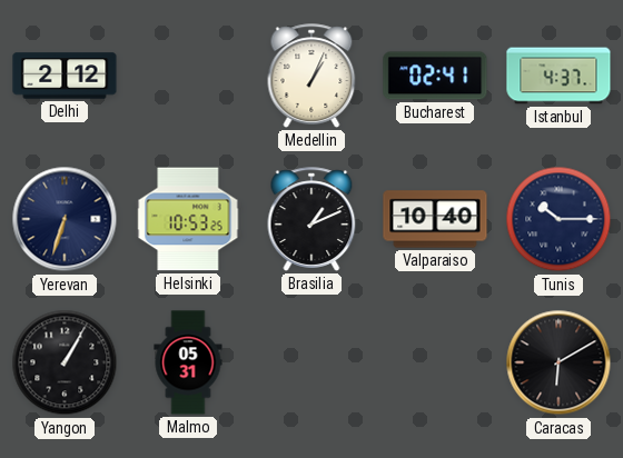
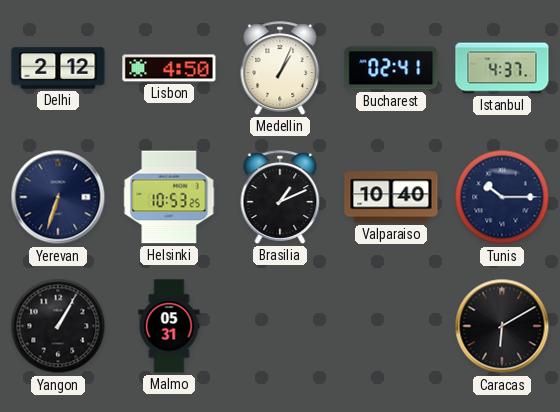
Lisbon: none -> 4:50 (169, 68)
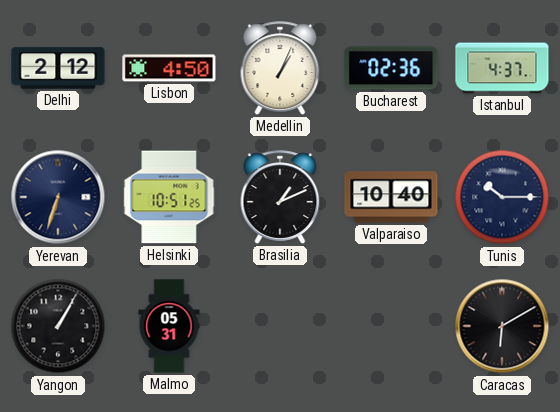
Bucharest: 02:41 -> 02:36 (391, 68)
Helsinki: 10:53 -> 10:51 (169, 197)
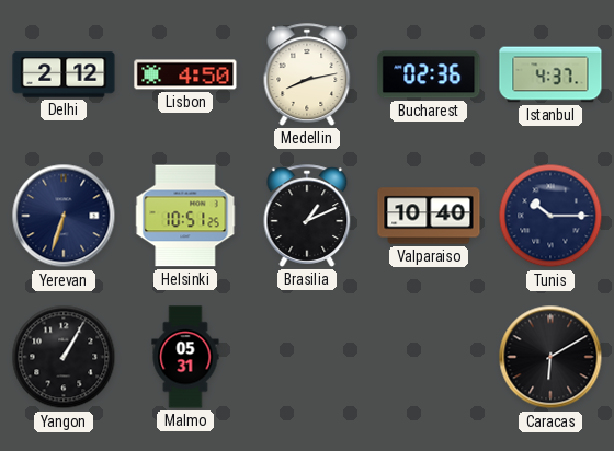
Medellin: 1:04 -> 8:13 (307, 74)
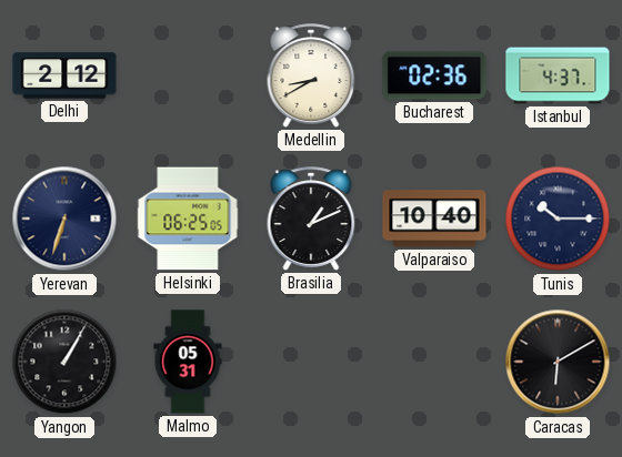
Lisbon: 4:50 -> none (185, 74)
Medellin: 8:13 -> 8:40 (311, 75)
Helsinki: 10:51 -> 06:25 (188, 219)
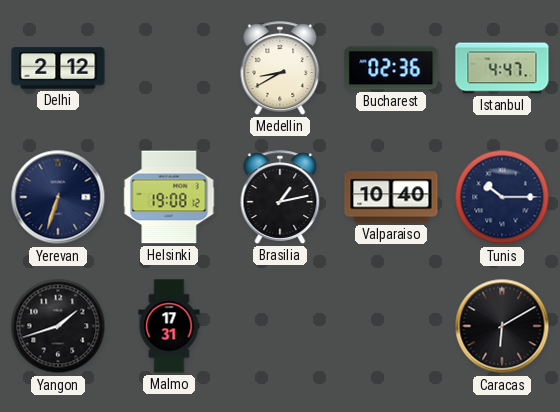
Istanbul: 4:37 -> 4:47 (502, 68)
Helsinki: 06:25 -> 19:08 (169, 197)
Brasilia: 1:11 -> 1:13 (280, 197)
Yangon: 1:05 -> 1:42 (58, 326)
Malmo: 05:31 -> 17:31 (169, 326)
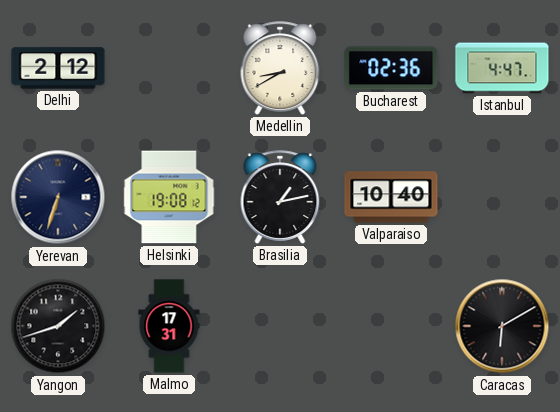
Tunis: 10:15 -> none (502, 197)
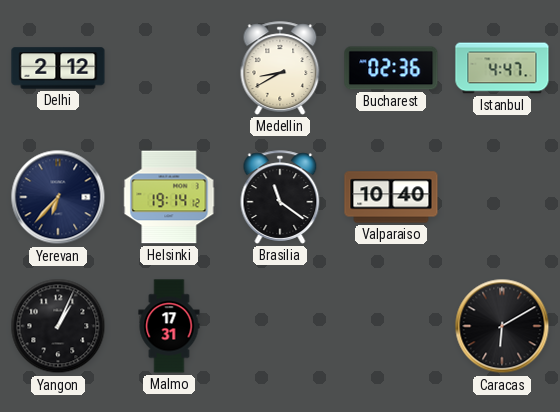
Yerevan: 6:33 -> 6:37 (58, 197)
Helsinki: 19:08 -> 19:14 (169, 197)
Brasilia: 1:13 -> 11:21 (280, 197)
Yangon: 1:42 -> 1:04 (58, 326)
